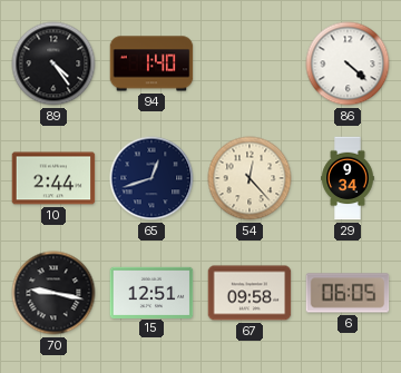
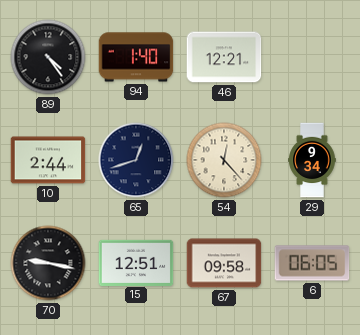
46: none -> 12:21 (224, 57)
86: 4:22 -> none (348, 63)
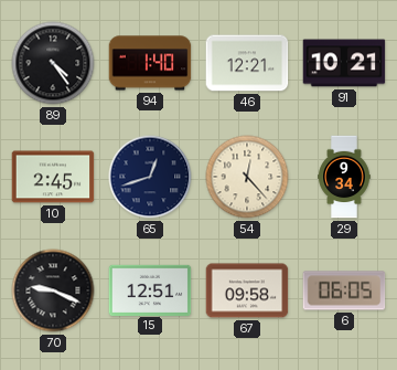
91: none -> 10:21 (344, 63)
10: 2:44 -> 2:45 (53, 177)
70: 9:17 -> 9:19 (53, 290)
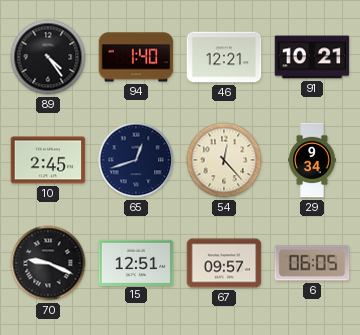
67: 09:58 -> 09:57 (224, 263)
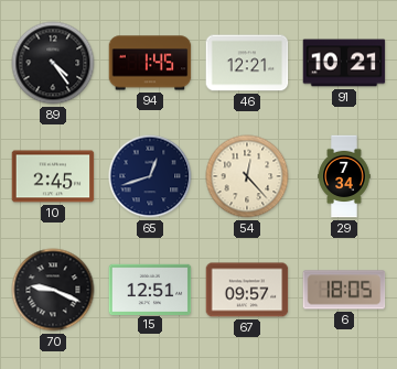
94: 1:40 -> 1:45 (150, 63)
29: 9:34 -> 7:34 (344, 176)
6: 06:05 -> 18:05 (344, 290)
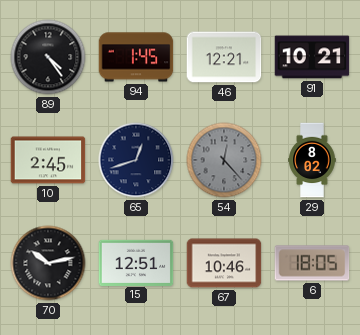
54 dial: cream -> grey (224, 160)
29: 7:34 -> 8:02 (312, 160)
70: 9:19 -> 10:13 (48, 263)
67: 09:57 -> 10:46 (224, 263)
